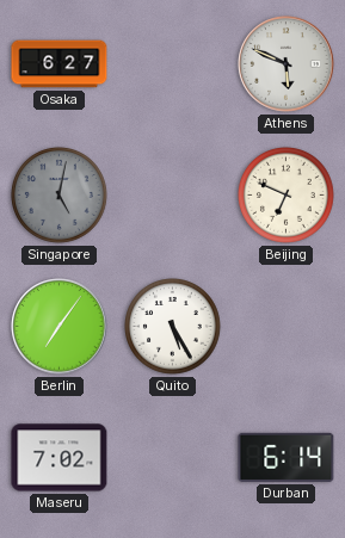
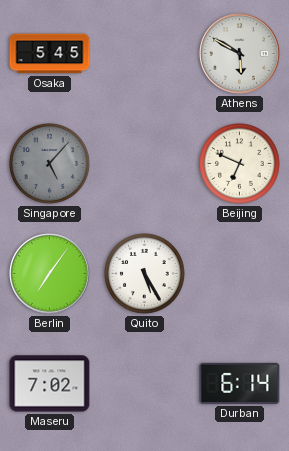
Osaka: 6:27 -> 5:45 (50, 54)
Athens: 5:49 -> 5:50 (240, 54)
Singapore: 5:02 -> 5:07 (50, 164)
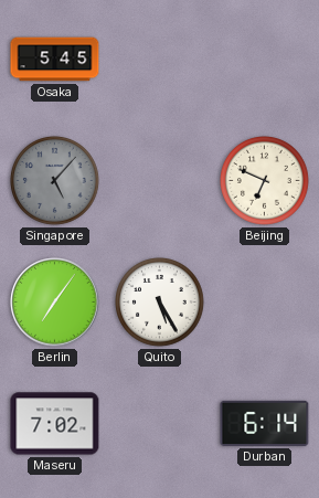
Athens: 5:50 -> none (240, 54)
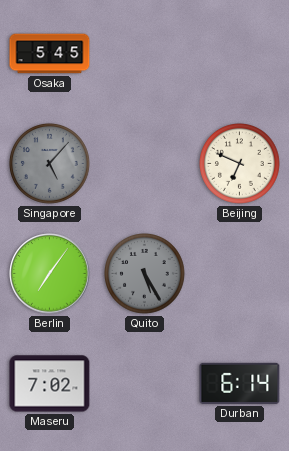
Quito dial: white -> grey (145, 274)
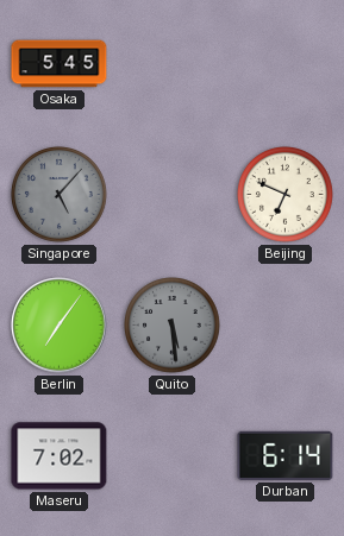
Quito: 5:25 -> 5:29 (173, 326)
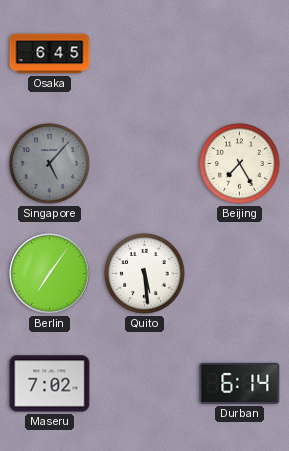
Osaka: 5:45 -> 6:45 (50, 54)
Beijing: 6:49 -> 7:25 (240, 164)
Quito dial: grey -> white (145, 274)
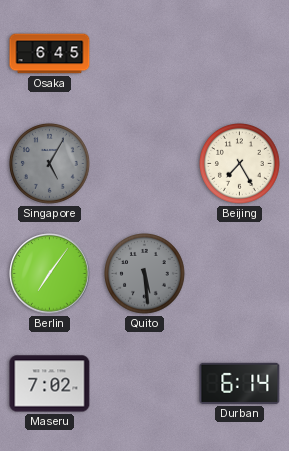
Singapore: 5:07 -> 5:05 (50, 164)
Quito dial: white -> grey (145, 274)
